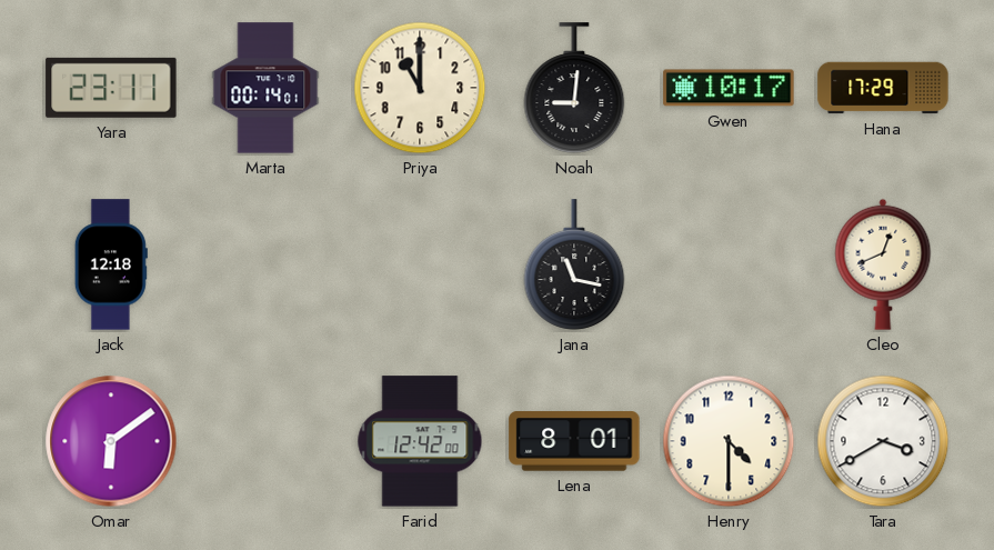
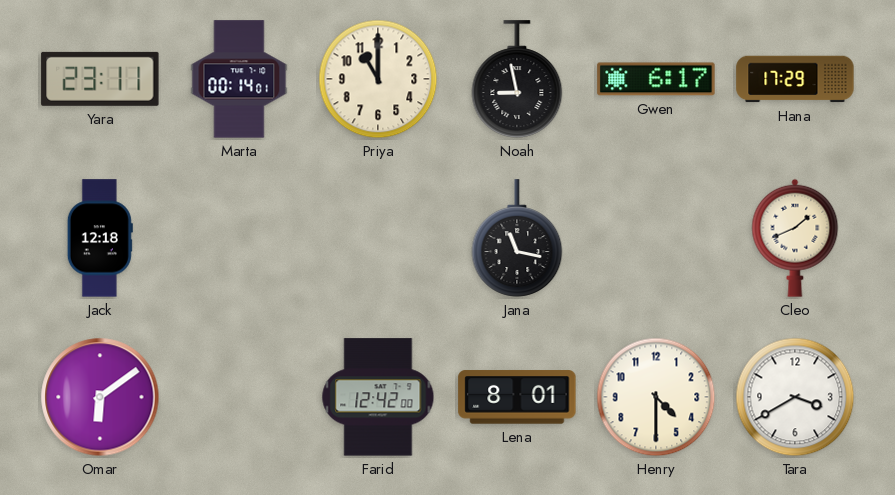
Noah: 9:01 -> 8:58 (517, 79)
Gwen: 10:17 -> 6:17 (656, 79)
Cleo: 12:41 -> 1:41 (795, 238)
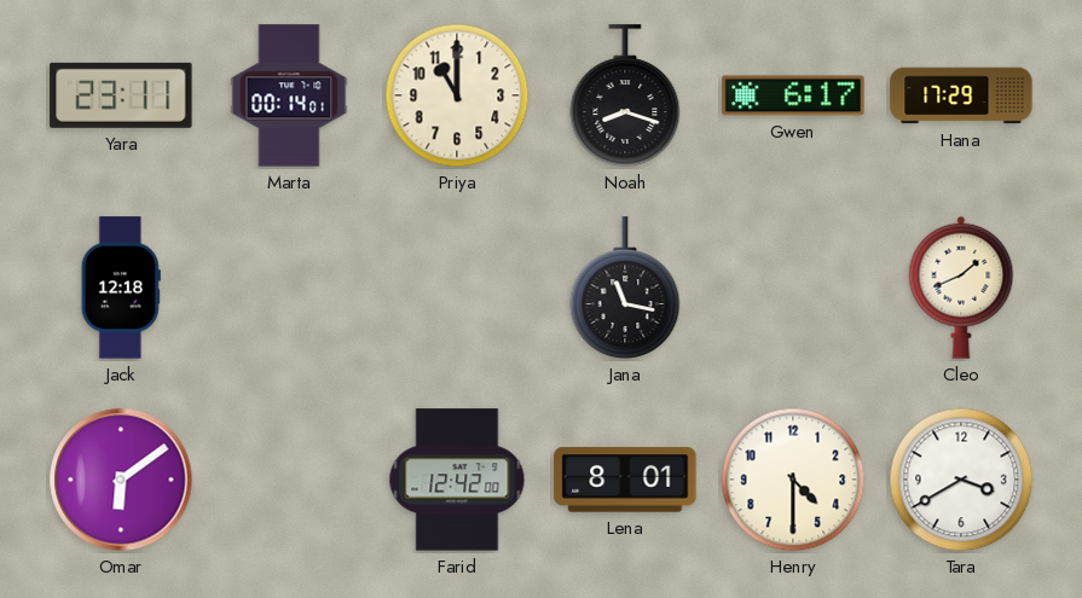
Noah: 8:58 -> 8:18 (625, 95)
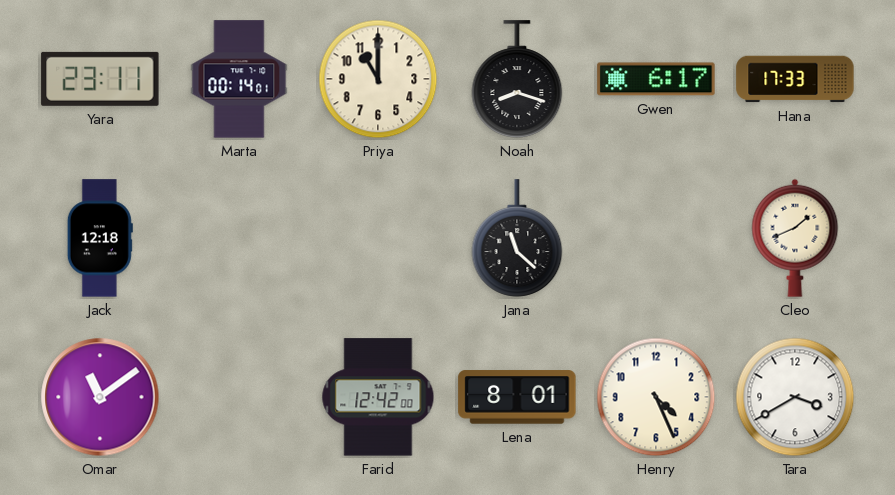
Hana: 17:29 -> 17:33 (795, 79)
Jana: 11:17 -> 11:22 (517, 238)
Omar: 6:09 -> 11:09 (100, 397)
Henry: 4:30 -> 4:26 (656, 397)
